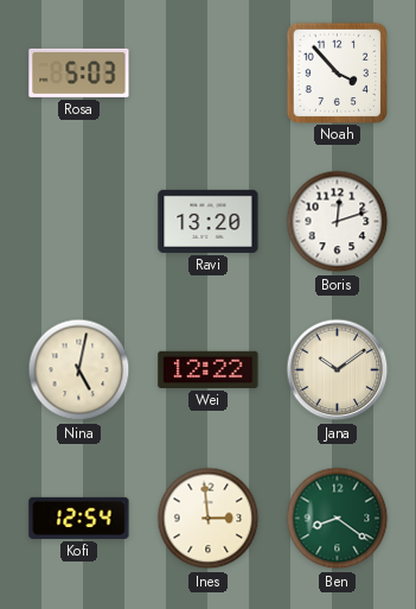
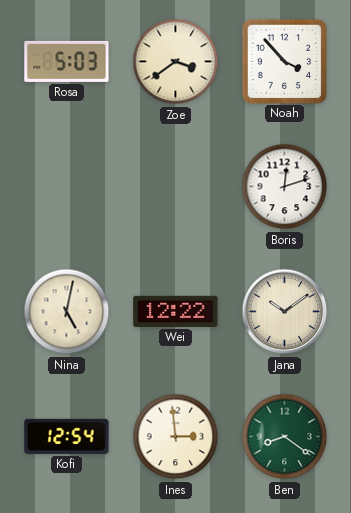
Zoe: none -> 3:39 (176, 62)
Ravi: 13:20 -> none (209, 221)
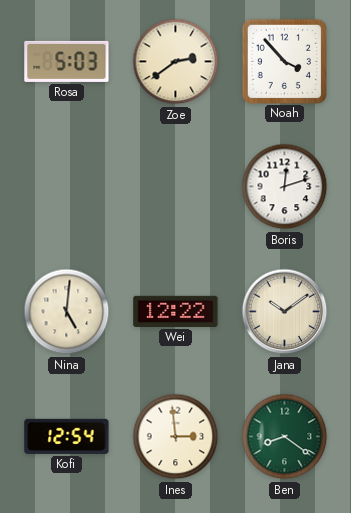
Zoe: 3:39 -> 2:39 (176, 62)
Nina: 5:02 -> 5:01 (67, 312)
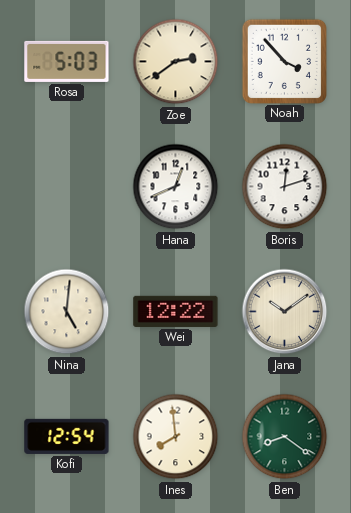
Hana: none -> 12:41 (176, 187)
Ines: 2:59 -> 7:59 (176, 437)
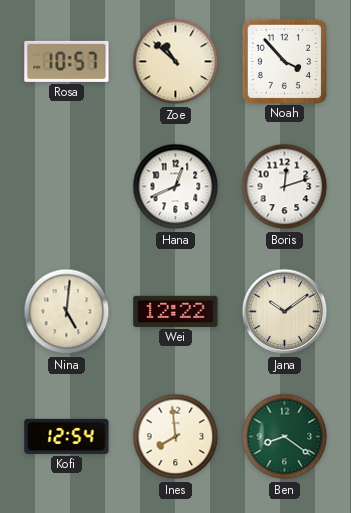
Rosa: 5:03 -> 10:57 (67, 61)
Zoe: 2:39 -> 10:52 (176, 62)
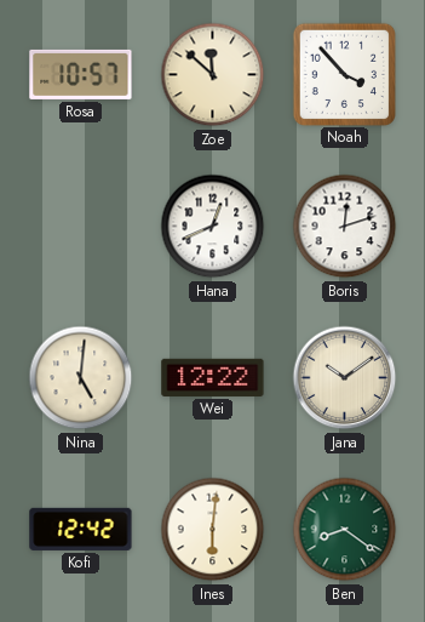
Zoe: 10:52 -> 11:52 (213, 75)
Kofi: 12:54 -> 12:42 (81, 529)
Ines: 7:59 -> 6:01 (213, 530)
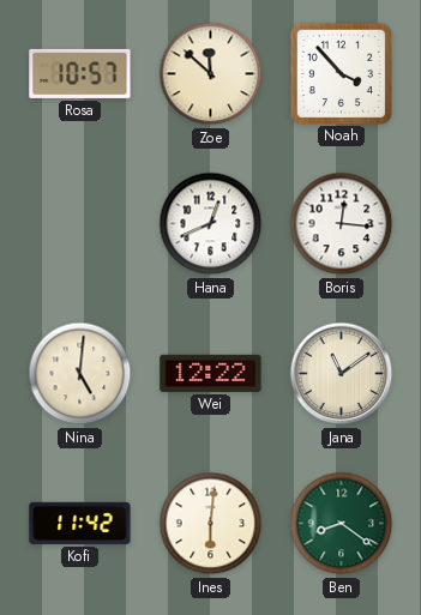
Boris: 12:12 -> 12:16 (342, 224)
Jana: 10:09 -> 11:09 (342, 374)
Kofi: 12:42 -> 11:42 (80, 523)
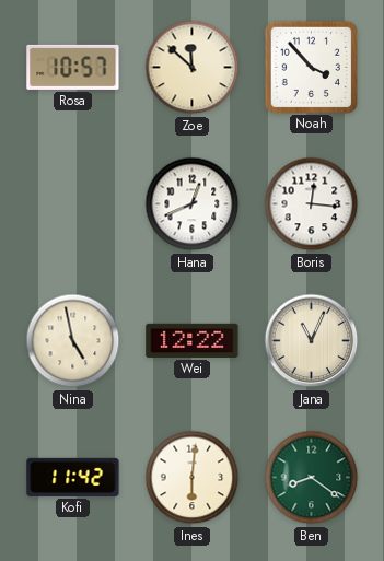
Nina: 5:01 -> 4:58 (73, 341)
Jana: 11:09 -> 11:04 (312, 341)
